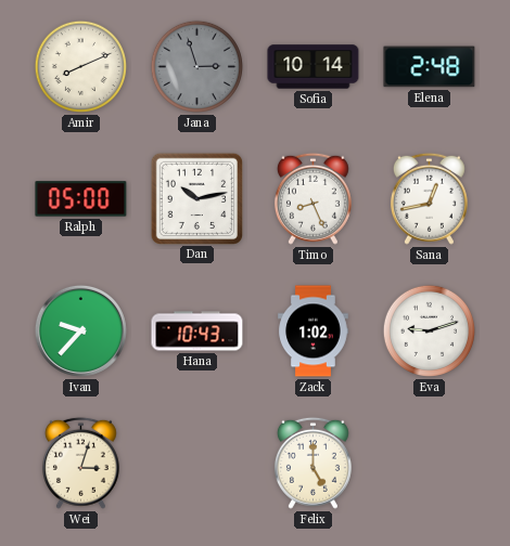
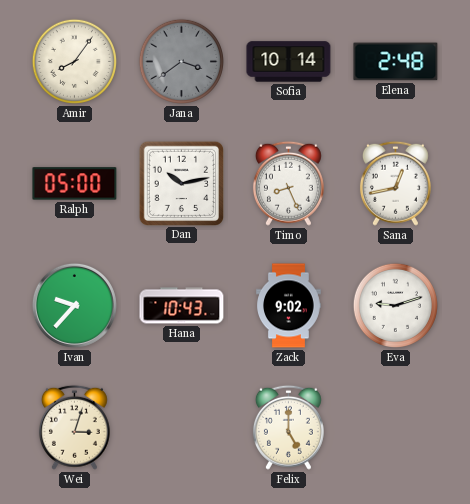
Amir: 8:11 -> 8:06 (74, 61)
Jana: 2:57 -> 3:39 (181, 61)
Zack: 1:02 -> 9:02 (289, 306)
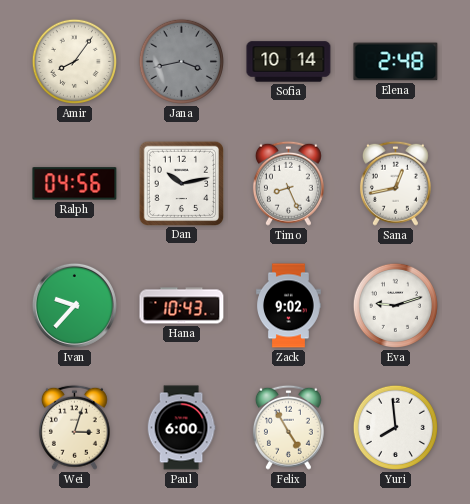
Jana: 3:39 -> 3:43 (181, 61)
Ralph: 05:00 -> 04:56 (75, 184)
Paul: none -> 6:00 (181, 428)
Felix: 5:00 -> 4:55 (288, 427)
Yuri: none -> 7:59 (395, 427)
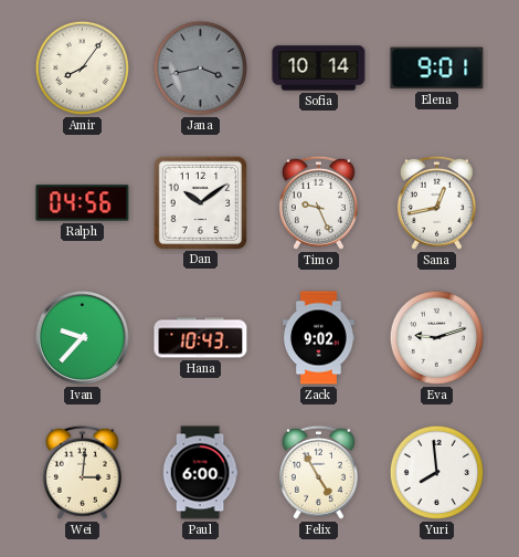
Elena: 2:48 -> 9:01 (437, 69)
Dan: 10:13 -> 10:09 (200, 202)
Timo: 8:26 -> 9:26 (318, 202)
Wei: 3:03 -> 3:01 (82, 472)
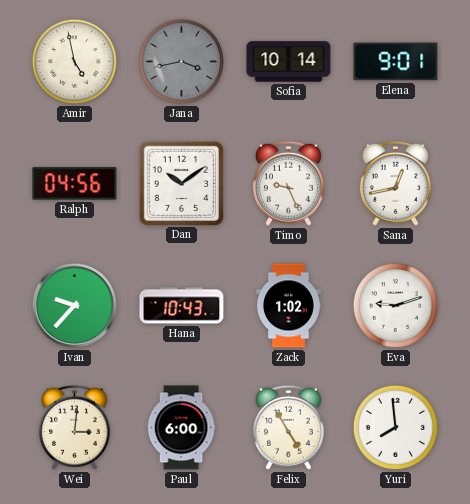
Amir: 8:06 -> 4:58 (74, 61)
Zack: 9:02 -> 1:02 (289, 306)
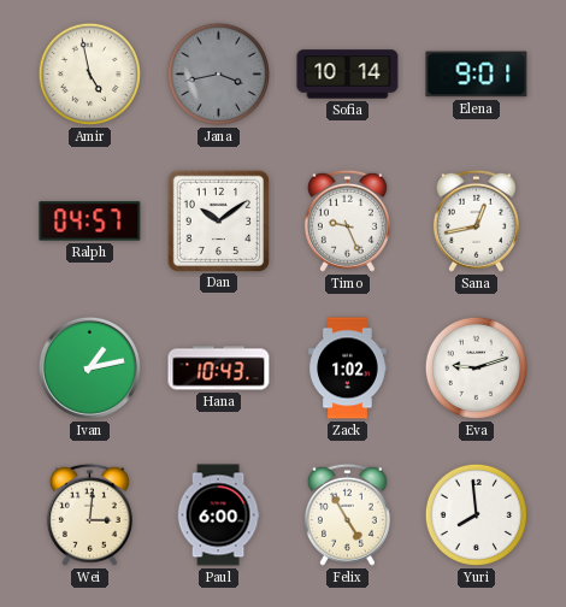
Ralph: 04:56 -> 04:57 (90, 222)
Ivan: 9:37 -> 1:13 (89, 367)
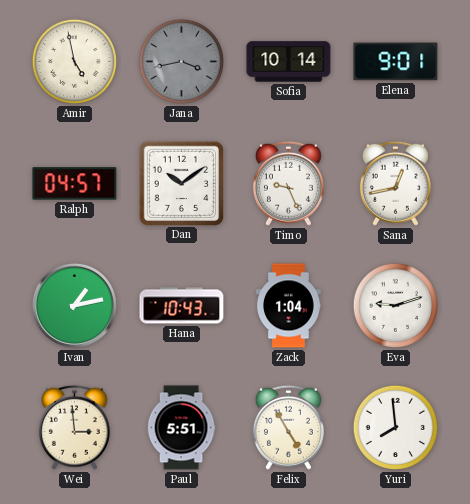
Zack: 1:02 -> 1:04 (289, 306)
Wei: 3:01 -> 2:59 (74, 427)
Paul: 6:00 -> 5:51 (181, 428)
